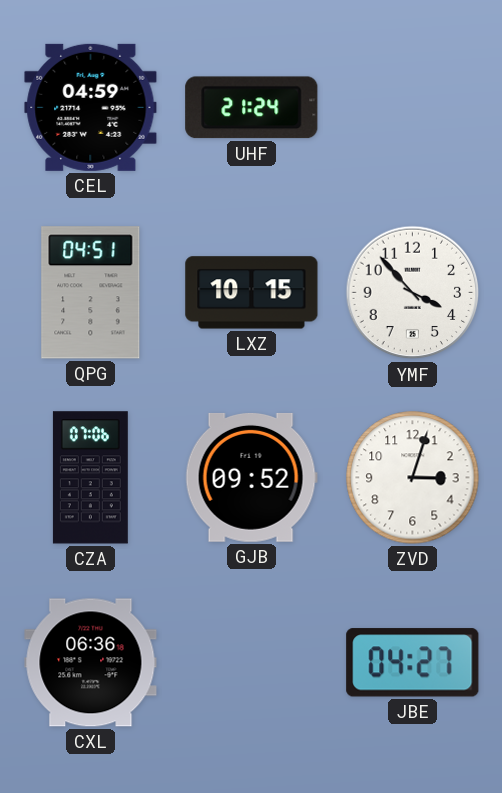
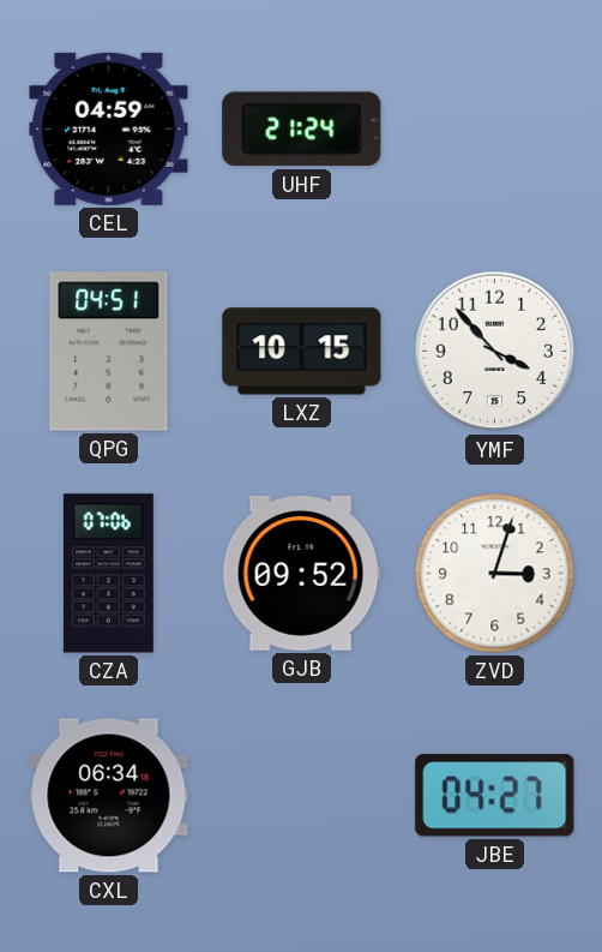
CXL: 06:36 -> 06:34 (109, 796)
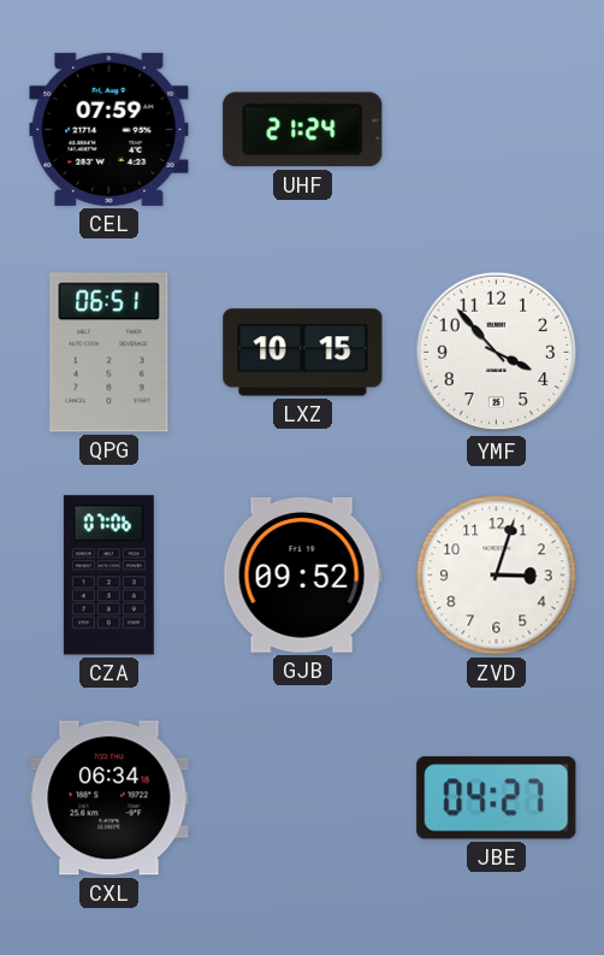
CEL: 04:59 -> 07:59 (109, 129)
QPG: 04:51 -> 06:51 (109, 353)
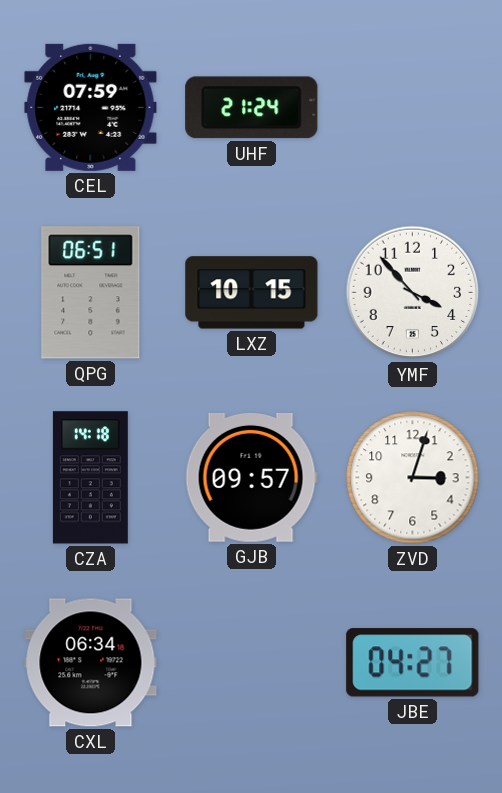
CZA: 07:06 -> 14:18 (90, 478)
GJB: 09:52 -> 09:57 (251, 477)
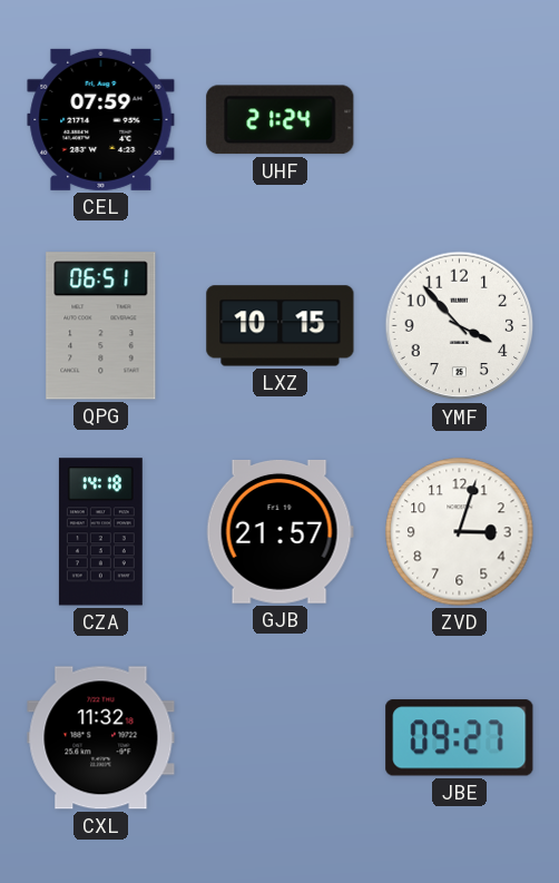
GJB: 09:57 -> 21:57 (279, 531)
CXL: 06:34 -> 11:32 (101, 738)
JBE: 04:27 -> 09:27 (460, 738)
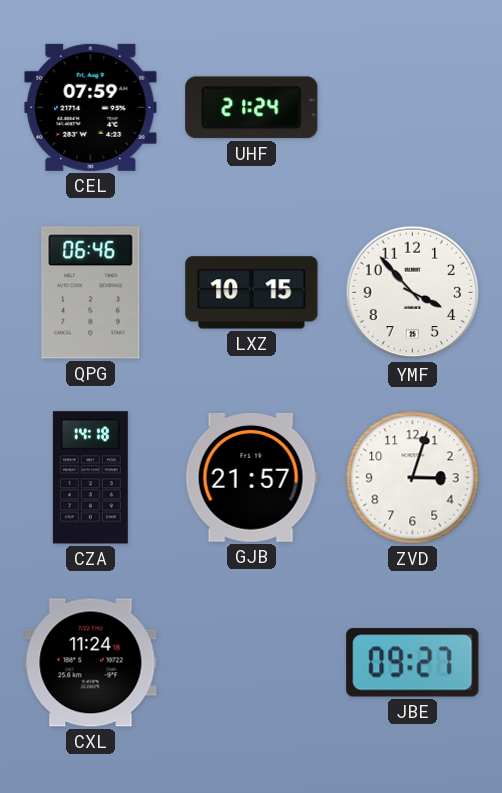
QPG: 06:51 -> 06:46 (91, 293)
CXL: 11:32 -> 11:24 (91, 663)
